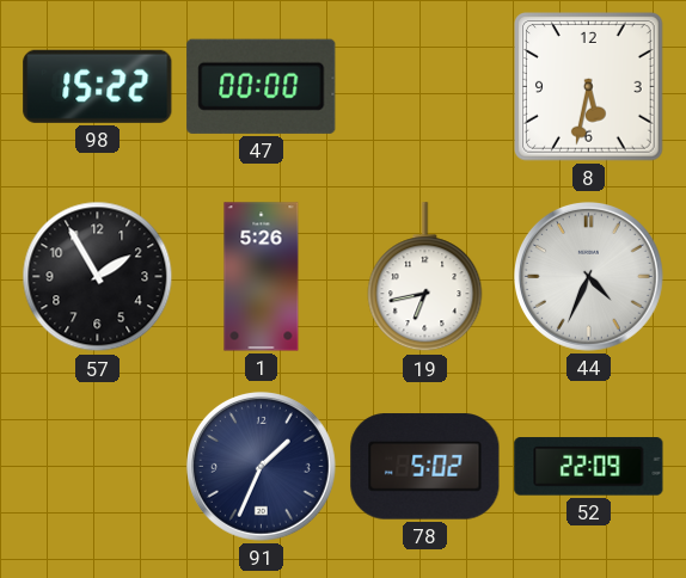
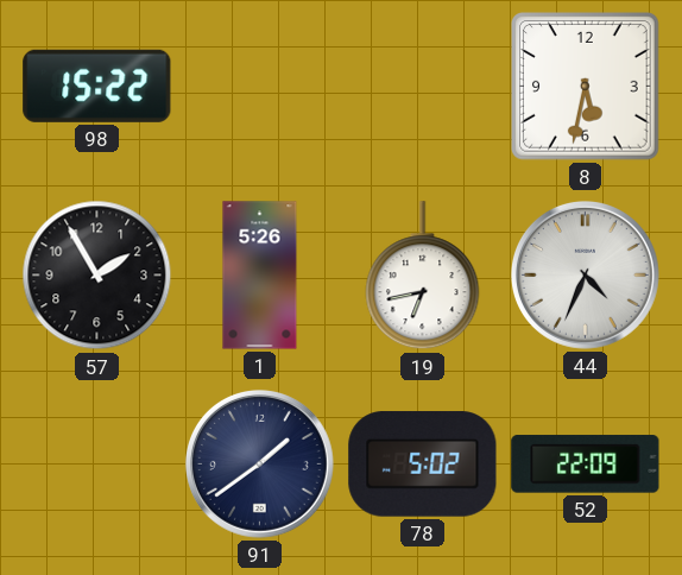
47: 00:00 -> none (262, 86)
91: 1:34 -> 1:39 (259, 463)
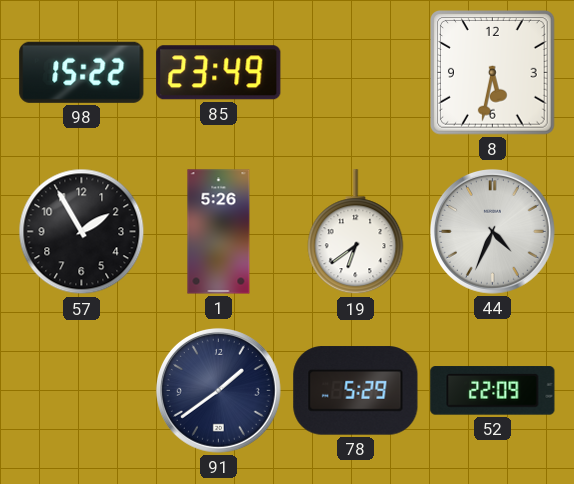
85: none -> 23:49 (219, 73)
19: 6:43 -> 6:39 (356, 232)
78: 5:02 -> 5:29 (356, 391)
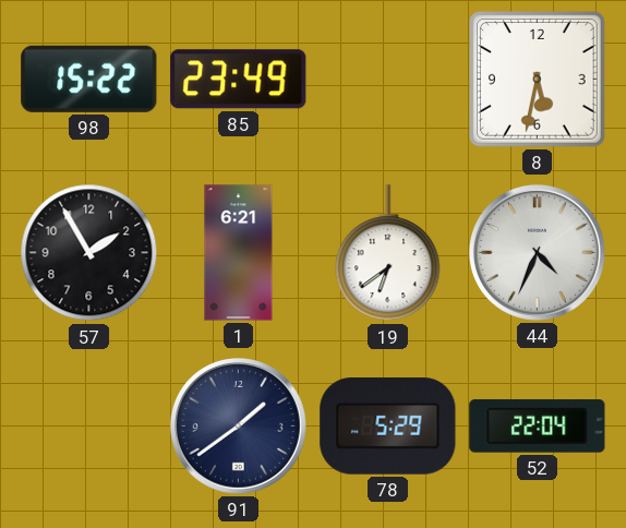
1: 5:26 -> 6:21 (239, 253)
52: 22:09 -> 22:04 (538, 427)
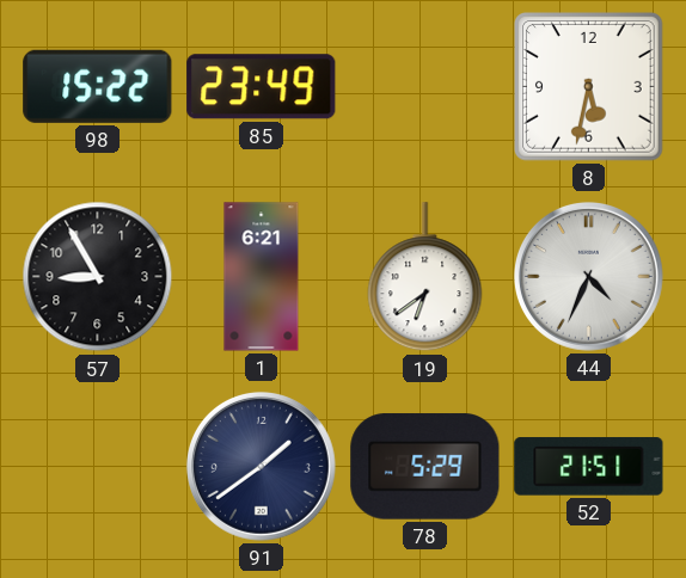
57: 1:55 -> 8:55 (98, 277)
52: 22:04 -> 21:51 (589, 467)
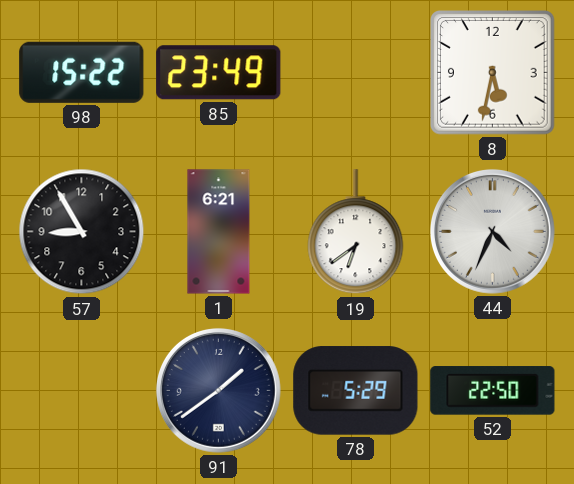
52: 21:51 -> 22:50 (493, 391)
